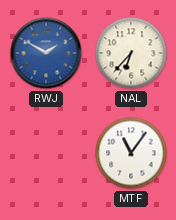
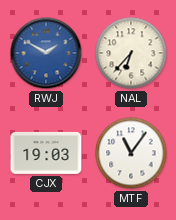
CJX: none -> 19:03 (46, 153)
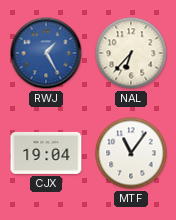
RWJ: 1:50 -> 1:25 (46, 53)
CJX: 19:03 -> 19:04 (46, 153)
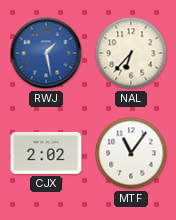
RWJ: 1:25 -> 1:28 (46, 53)
CJX: 19:04 -> 2:02 (46, 153)
